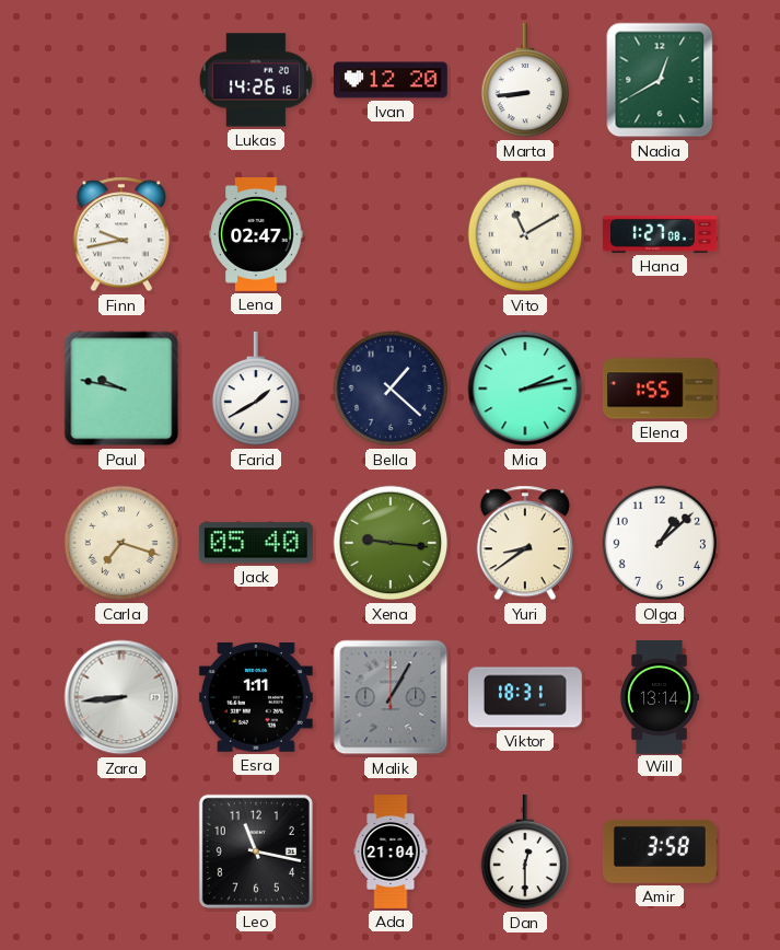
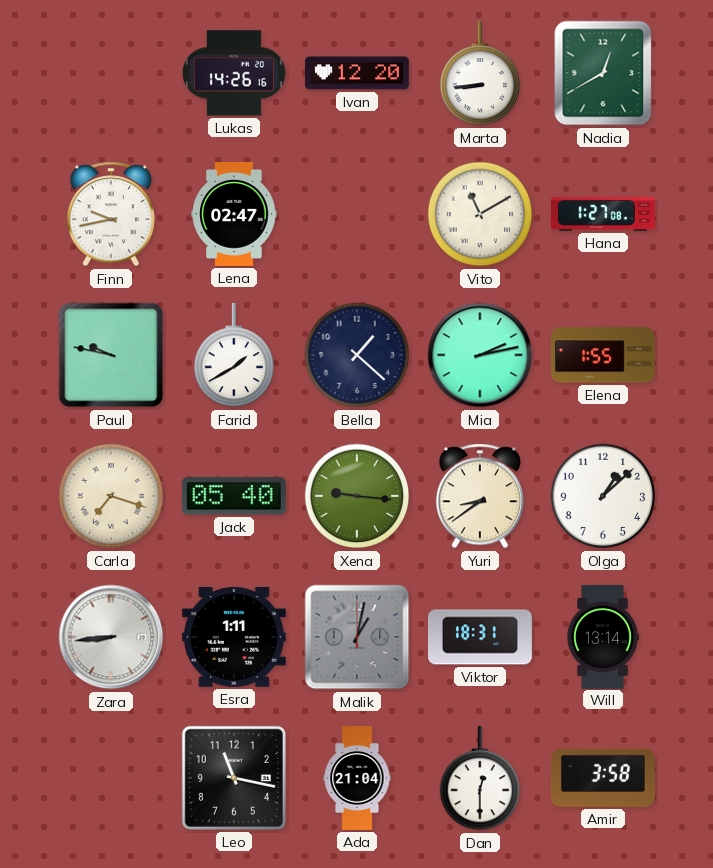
Malik: 1:05 -> 1:02 (357, 637)
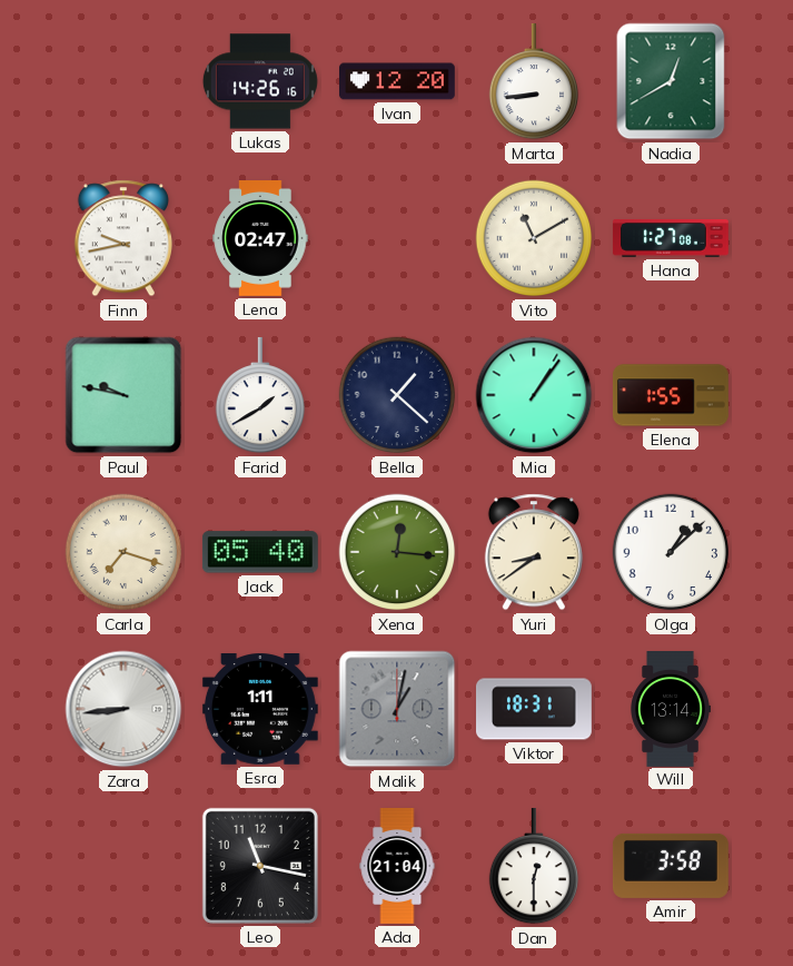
Mia: 2:13 -> 1:06 (534, 395)
Xena: 9:16 -> 12:16 (397, 552)
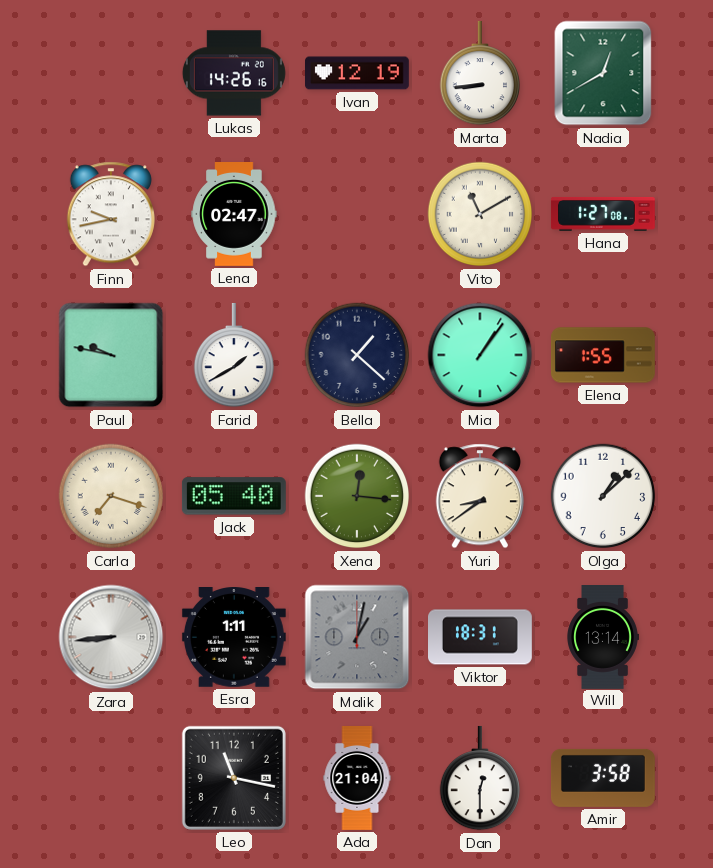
Ivan: 12:20 -> 12:19 (358, 73)
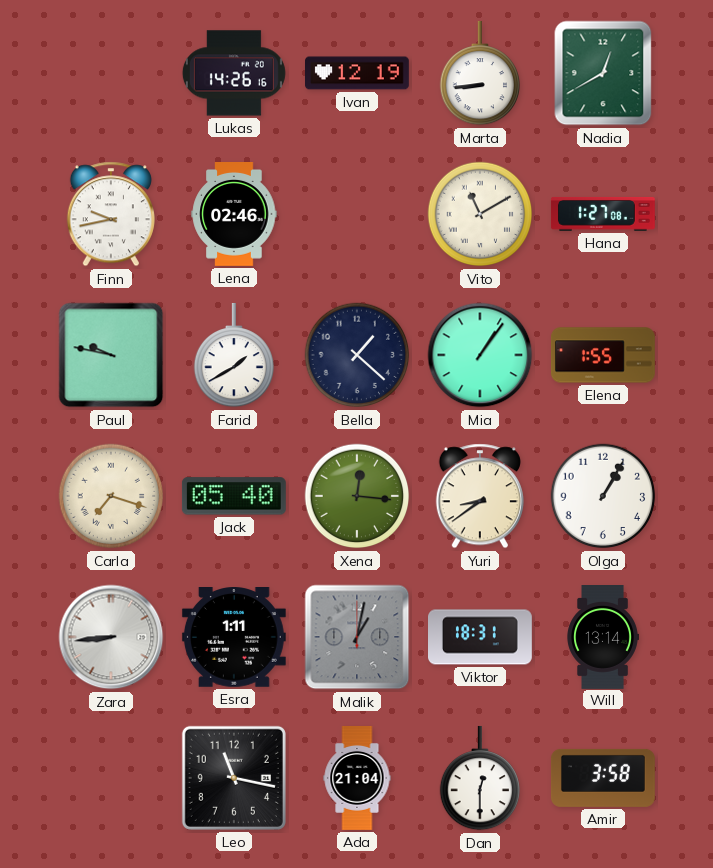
Lena: 02:47 -> 02:46 (234, 215)
Olga: 1:08 -> 1:05 (603, 496)
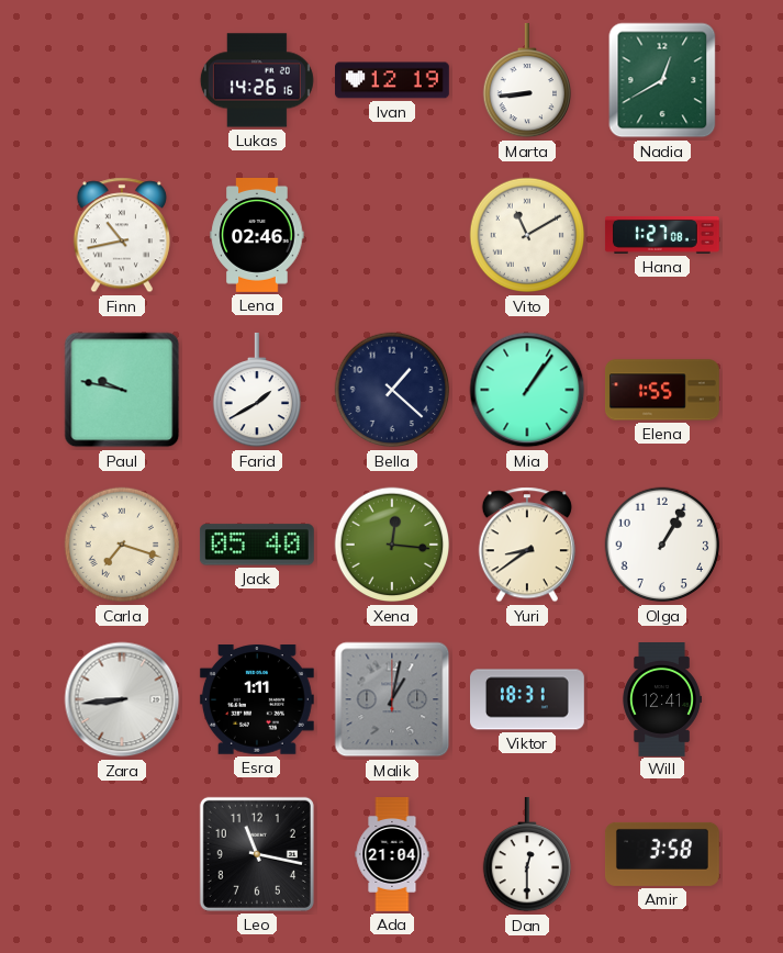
Finn: 9:43 -> 10:43 (122, 235)
Will: 13:14 -> 12:41 (662, 699)
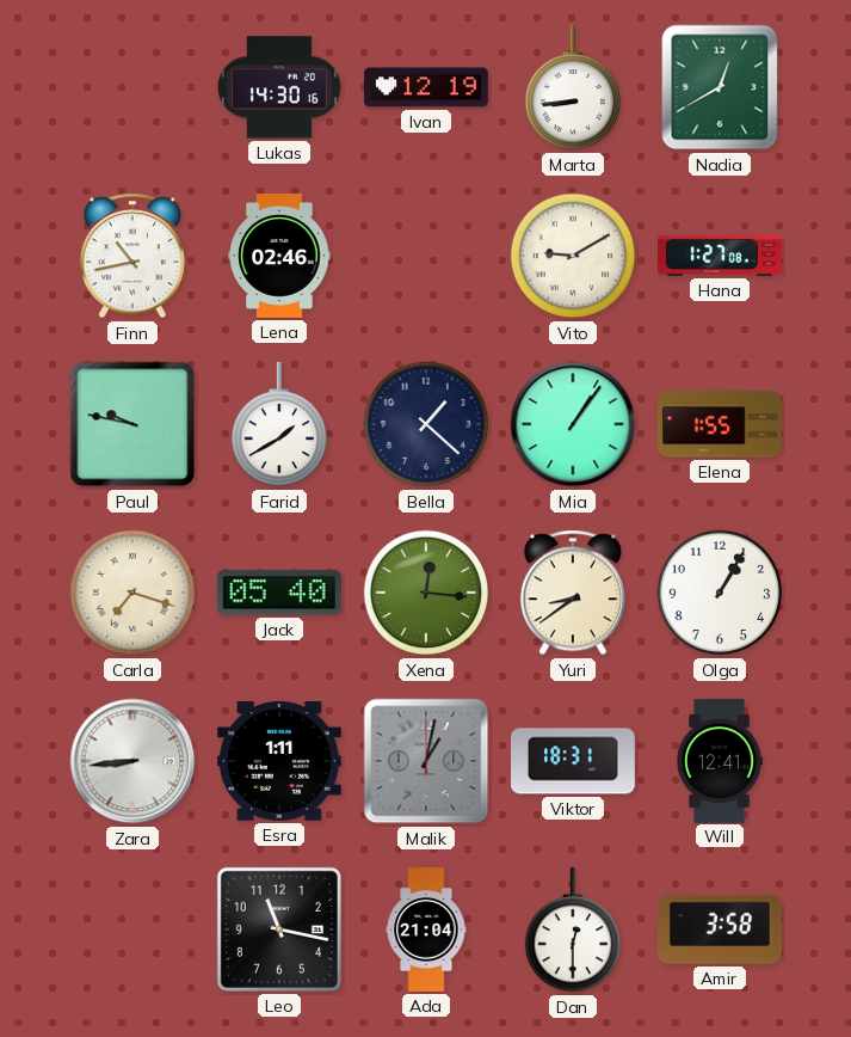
Lukas: 14:26 -> 14:30 (279, 87)
Vito: 11:10 -> 9:10 (573, 256)
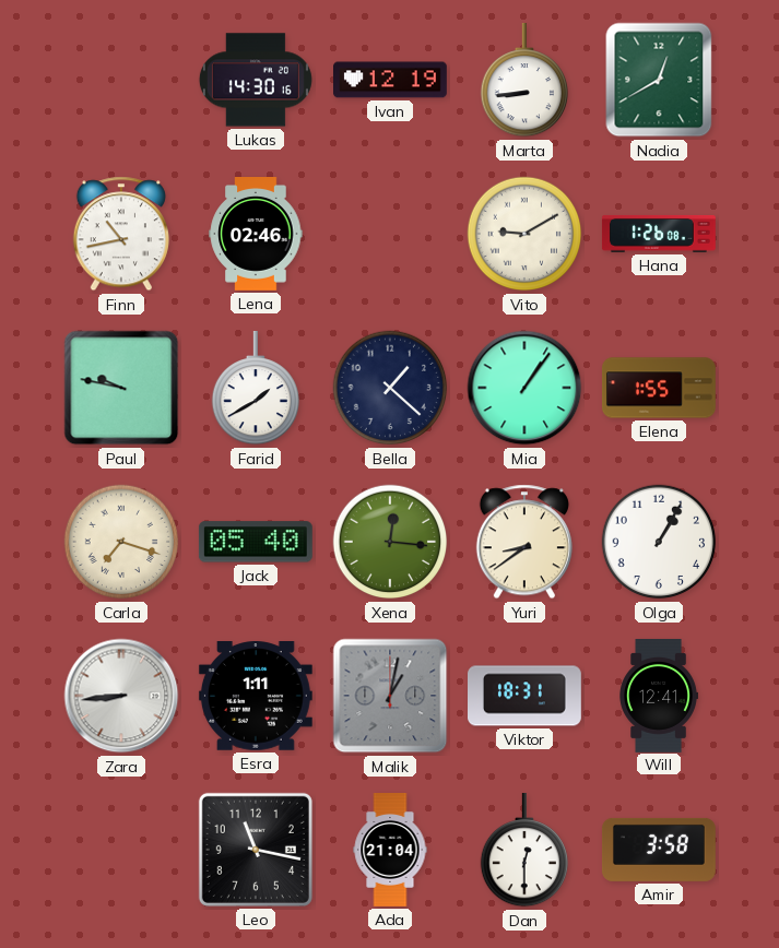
Hana: 1:27 -> 1:26 (659, 234)
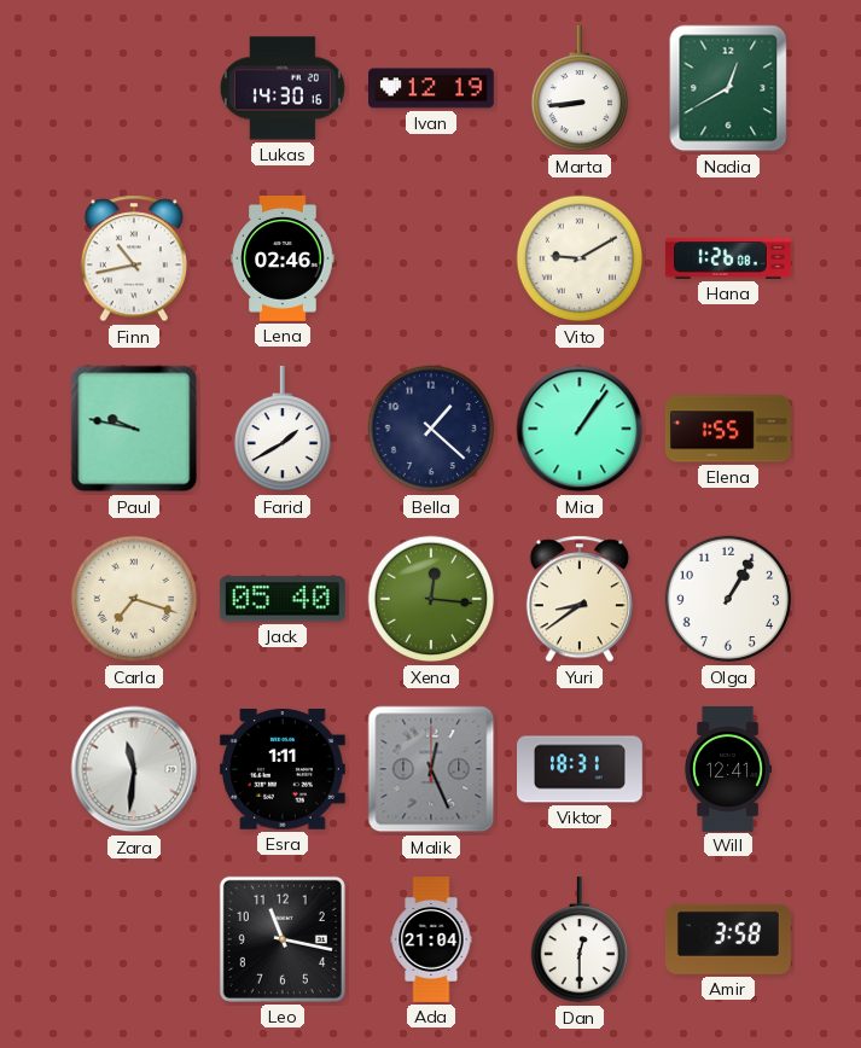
Zara: 8:44 -> 11:31 (134, 769)
Malik: 1:02 -> 12:26 (431, 769)
